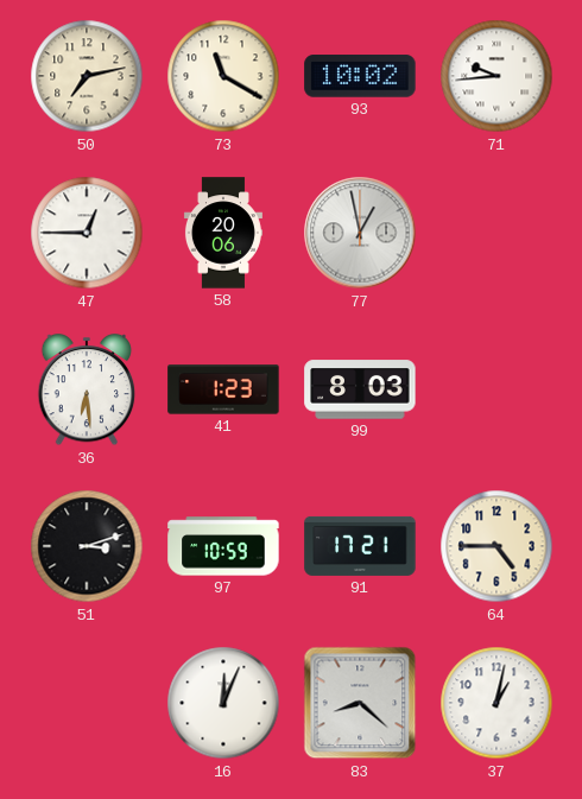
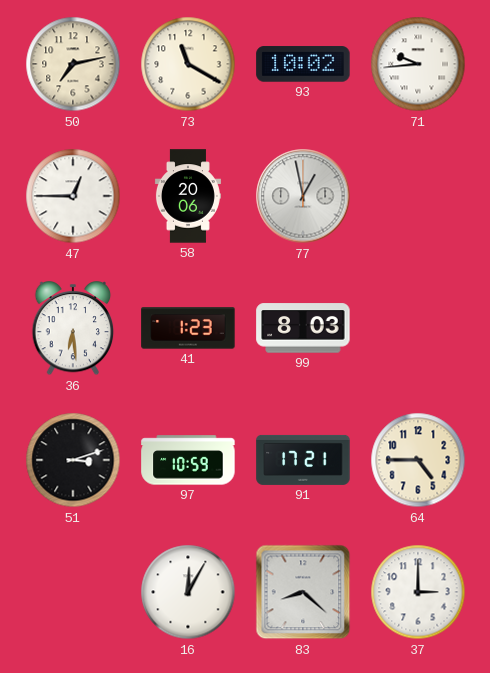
16: 12:04 -> 12:05 (188, 592)
37: 1:02 -> 3:00 (418, 592)
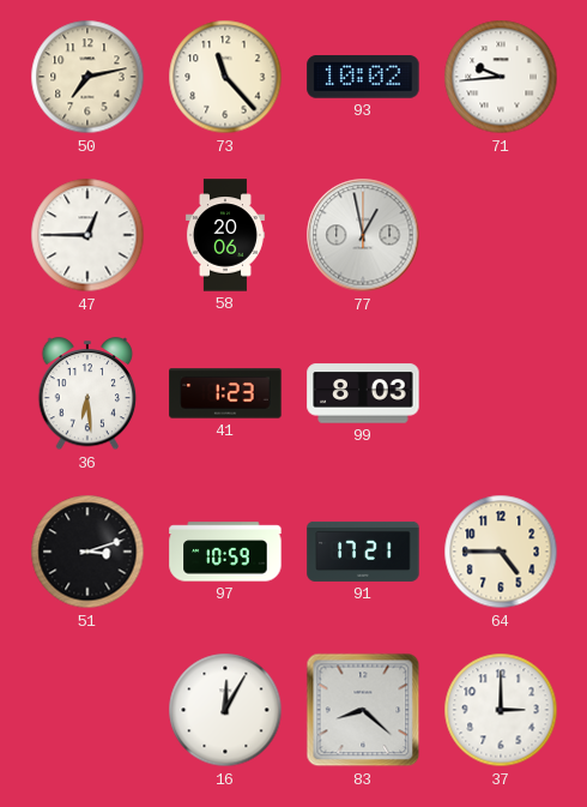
73: 11:20 -> 11:23 (225, 77)
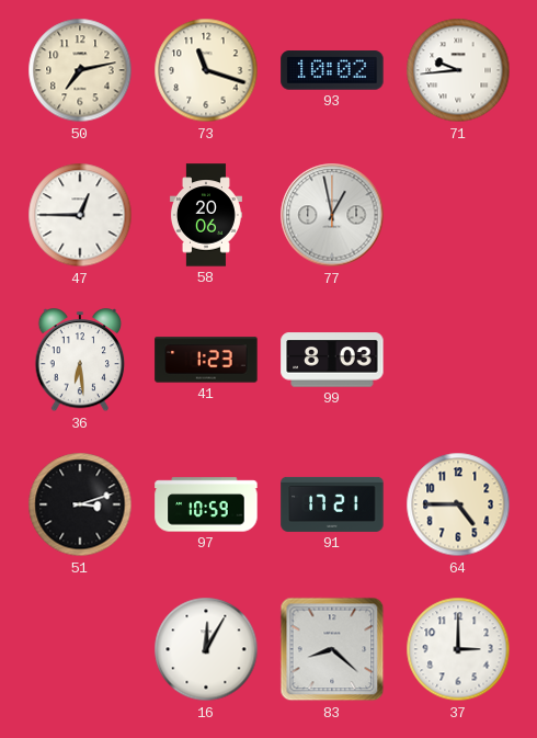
73: 11:23 -> 11:18 (206, 70)
